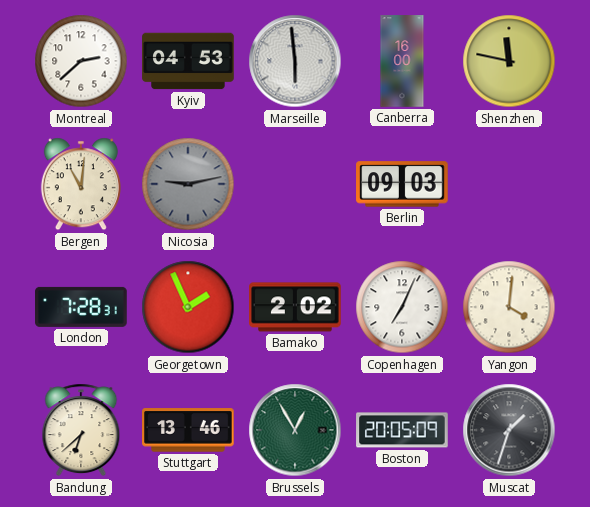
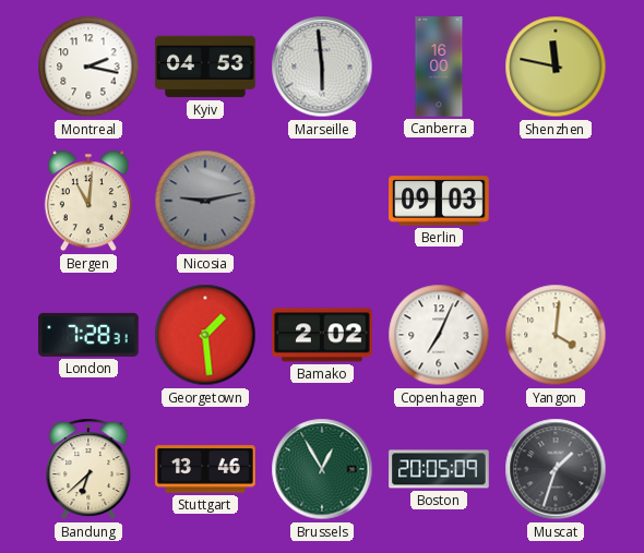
Montreal: 2:38 -> 2:17 (88, 67)
Georgetown: 1:56 -> 1:29 (205, 335)
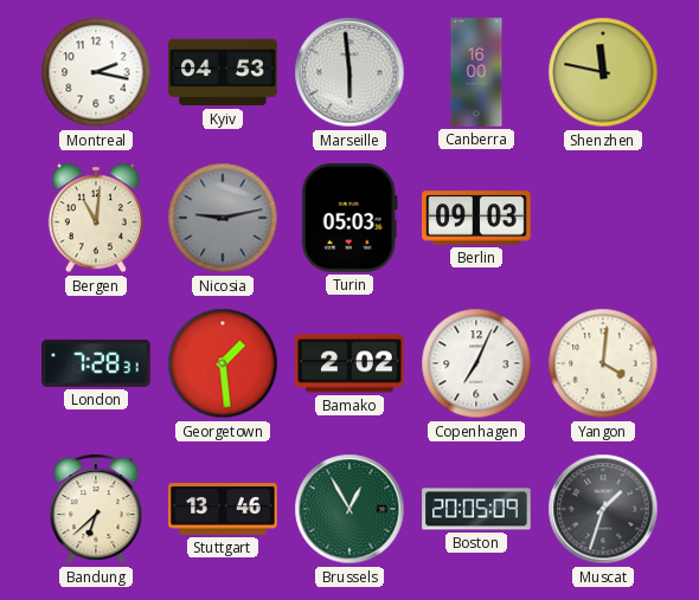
Turin: none -> 05:03 (349, 219)
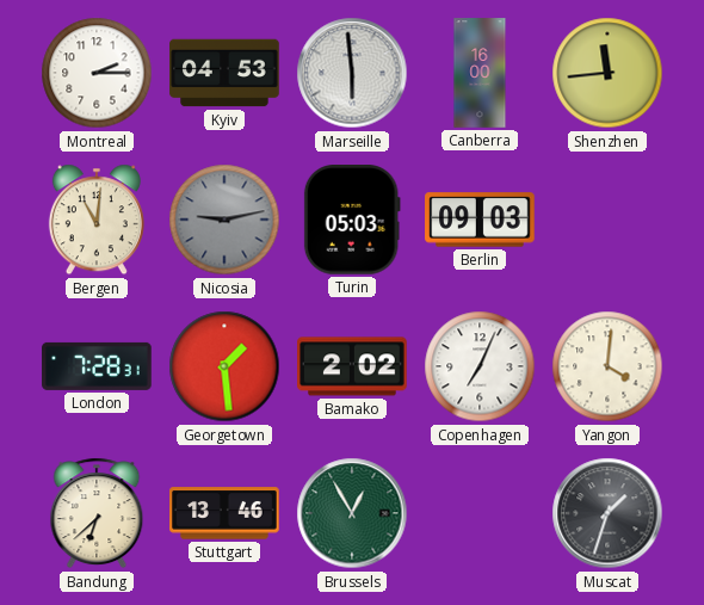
Montreal: 2:17 -> 2:15 (97, 73)
Shenzhen: 11:47 -> 11:44 (607, 73)
Boston: 20:05 -> none (476, 509)
